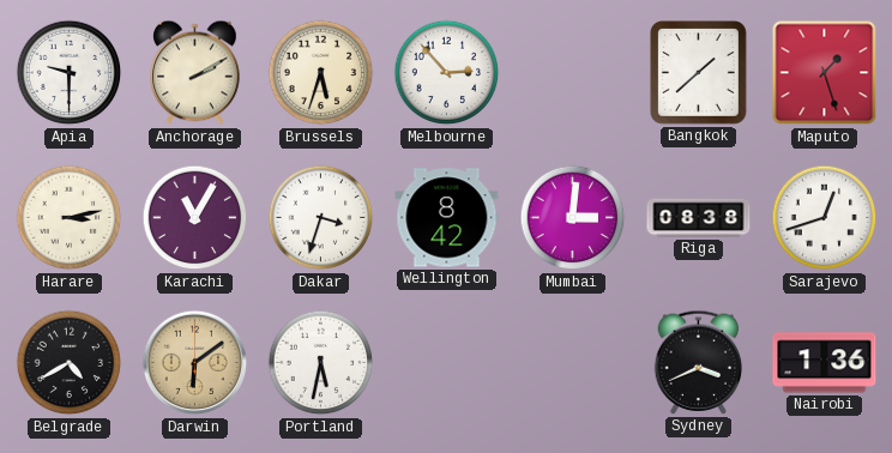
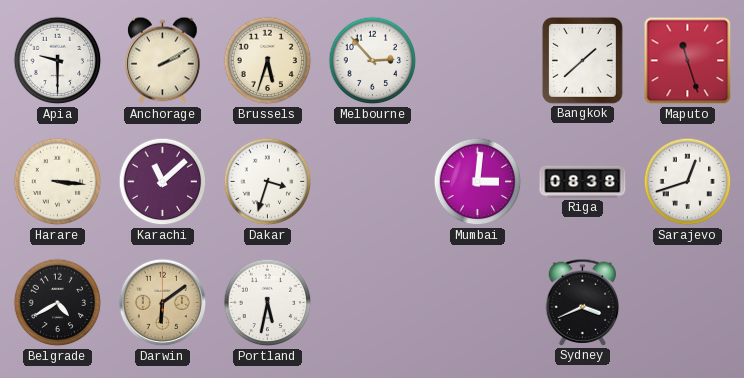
Maputo: 1:27 -> 11:27 (688, 61)
Harare: 3:13 -> 3:16 (58, 182)
Karachi: 11:05 -> 11:08 (163, 182)
Wellington: 8:42 -> none (447, 218)
Nairobi: 1:36 -> none (825, 363)
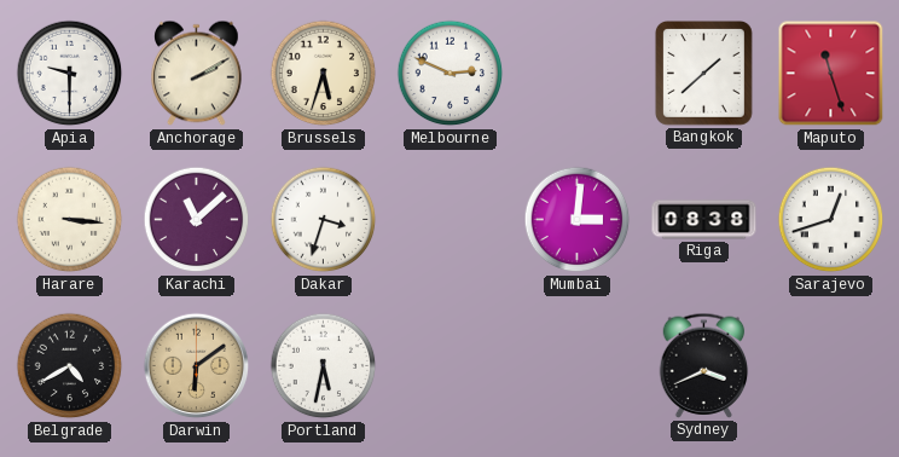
Melbourne: 2:53 -> 2:49 (451, 74)
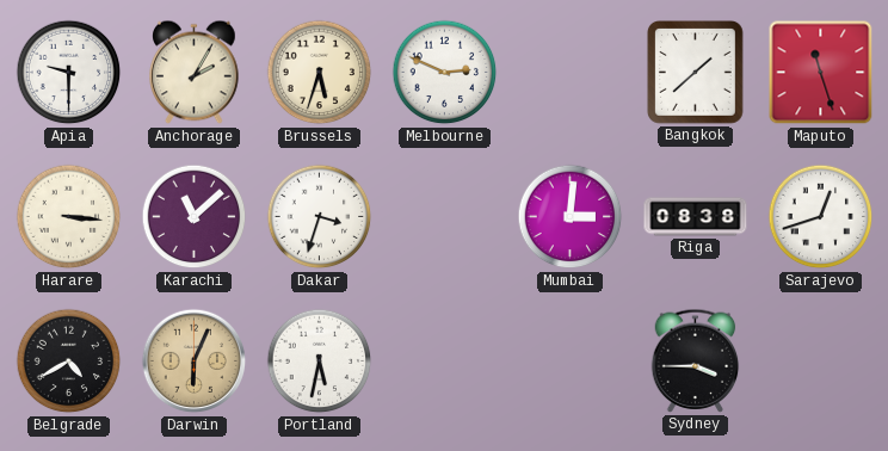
Anchorage: 2:10 -> 2:05 (195, 73)
Darwin: 6:09 -> 6:04 (195, 362)
Sydney: 3:41 -> 3:45 (696, 360)
